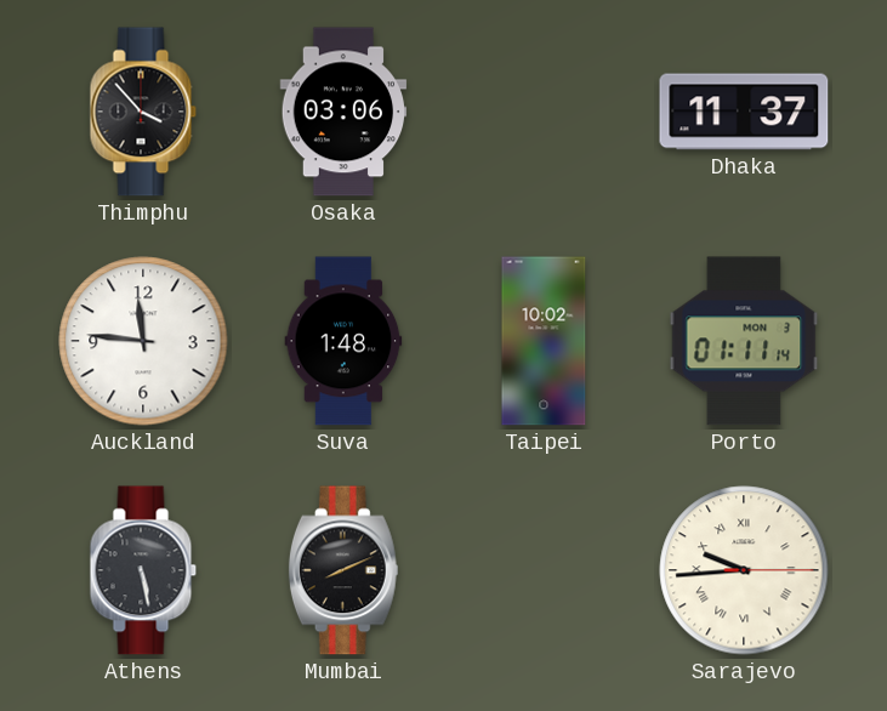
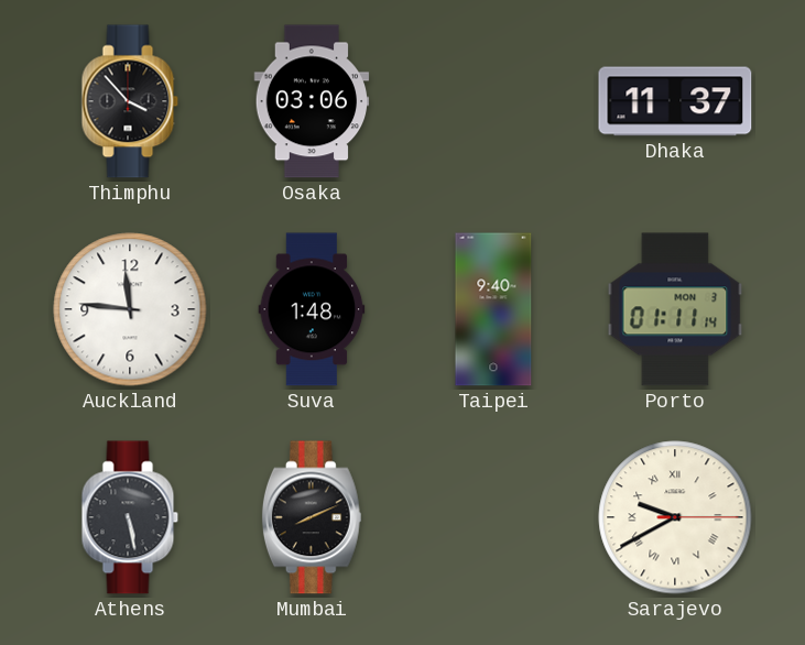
Taipei: 10:02 -> 9:40 (493, 309)
Sarajevo: 9:44 -> 9:40 (675, 517)
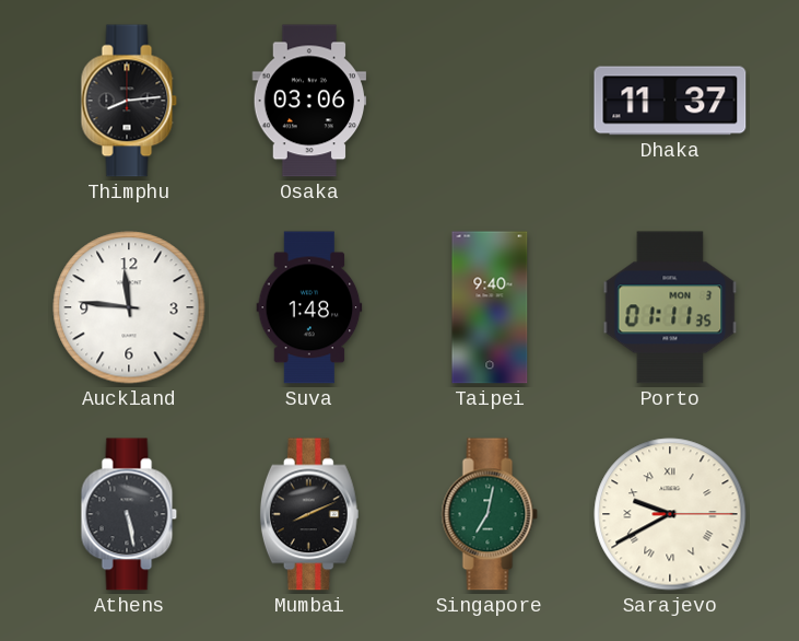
Thimphu: 3:53 -> 8:14 (129, 101)
Porto: 01:11:14 -> 01:11:35 (670, 307)
Singapore: none -> 7:02 (490, 514)
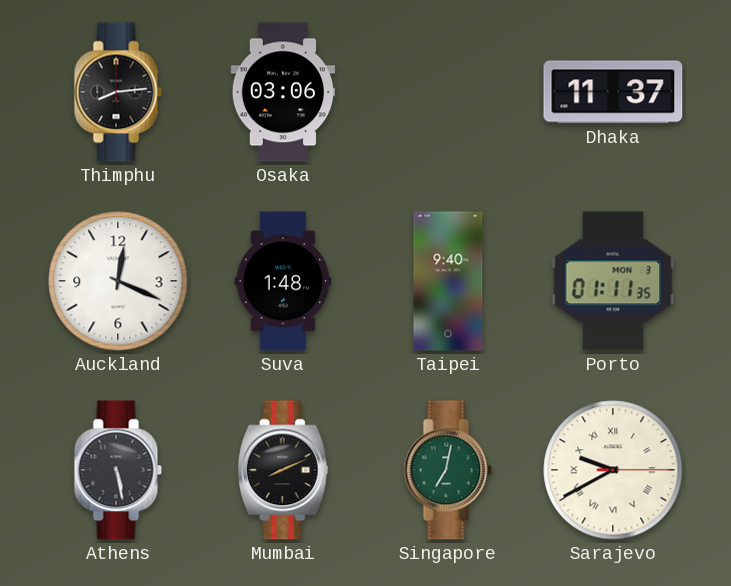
Auckland: 11:46 -> 12:19 (118, 281)
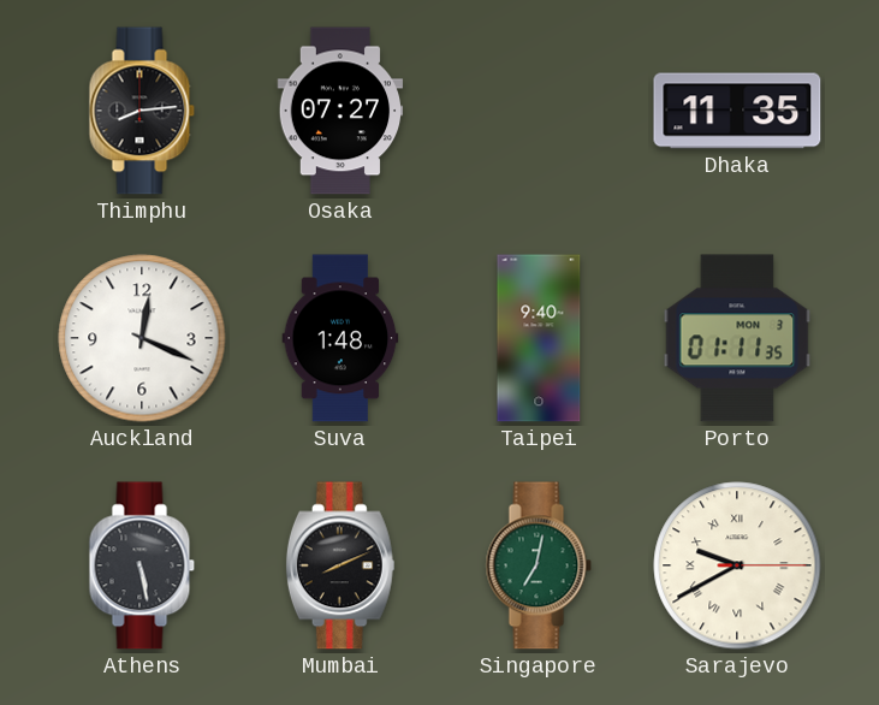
Osaka: 03:06 -> 07:27 (340, 111)
Dhaka: 11:37 -> 11:35 (737, 111)
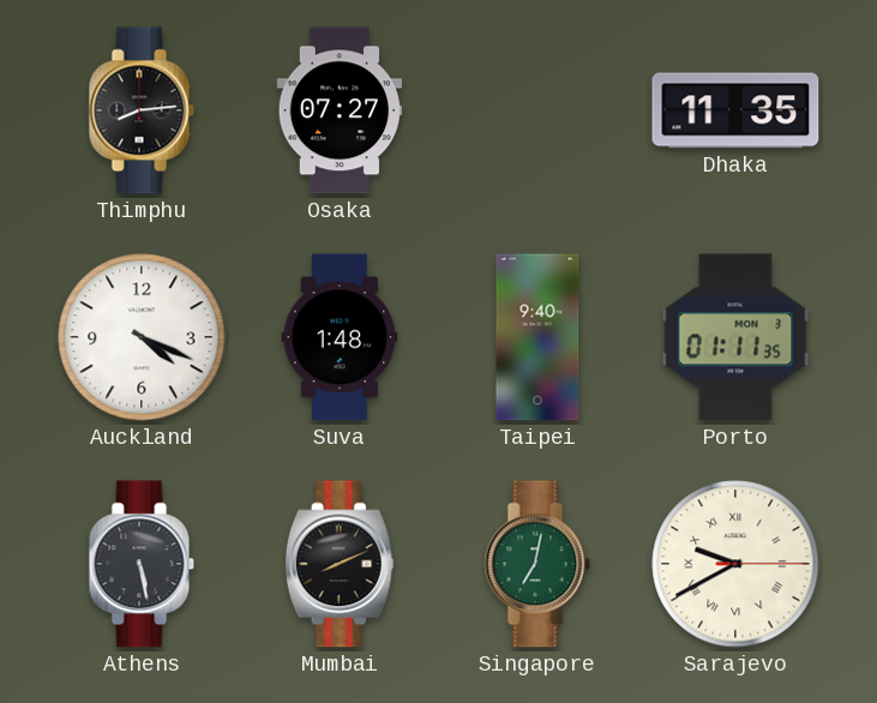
Auckland: 12:19 -> 4:19 (142, 337)
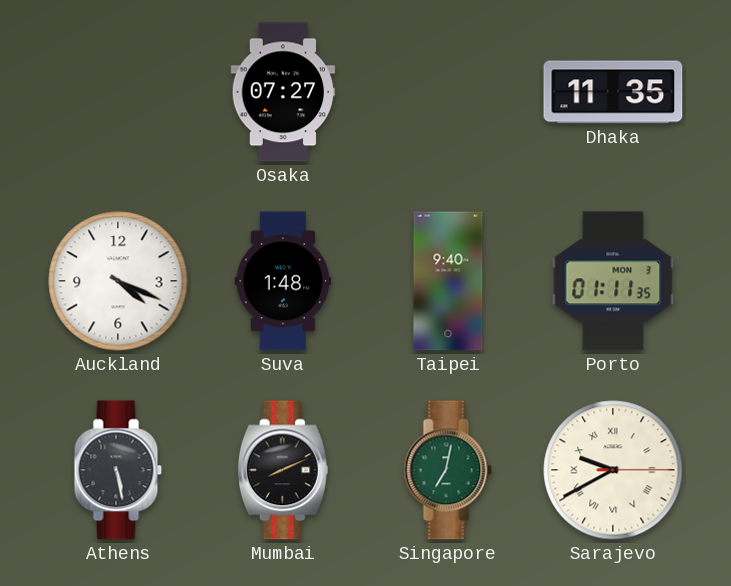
Thimphu: 8:14 -> none (142, 110)
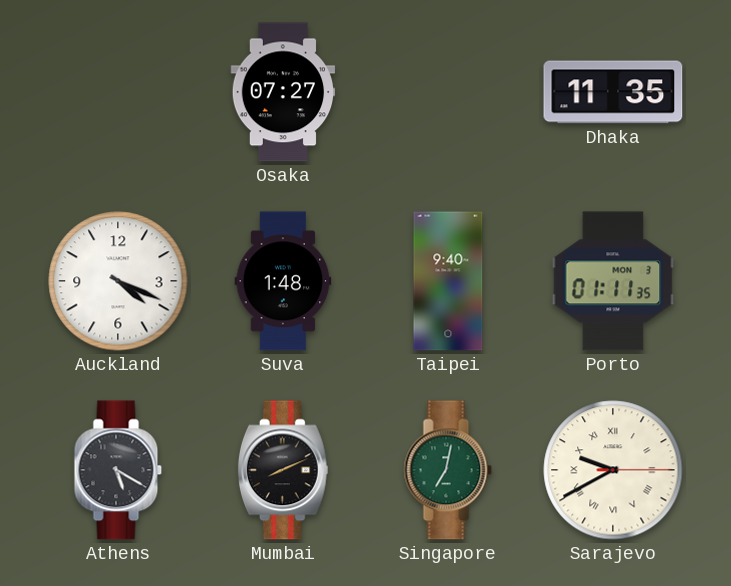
Athens: 5:28 -> 5:20 (118, 470)
